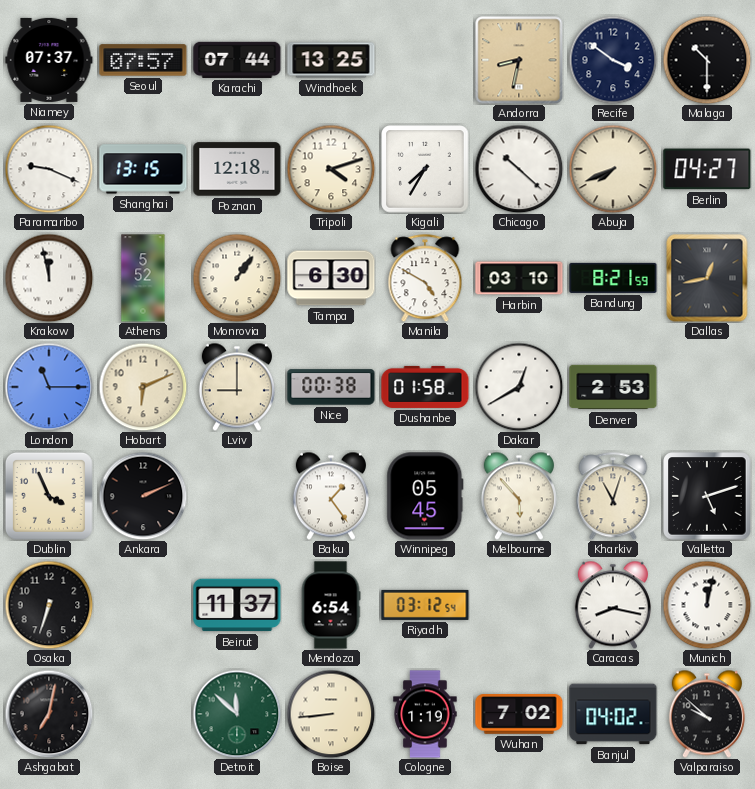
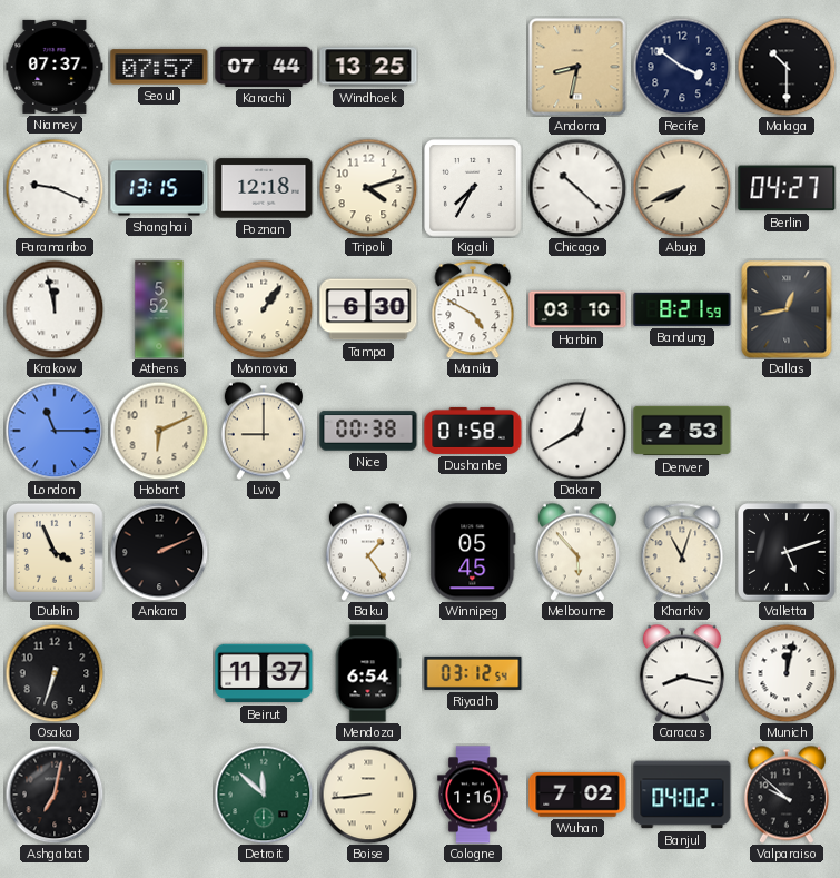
Cologne: 1:19 -> 1:16 (473, 795)
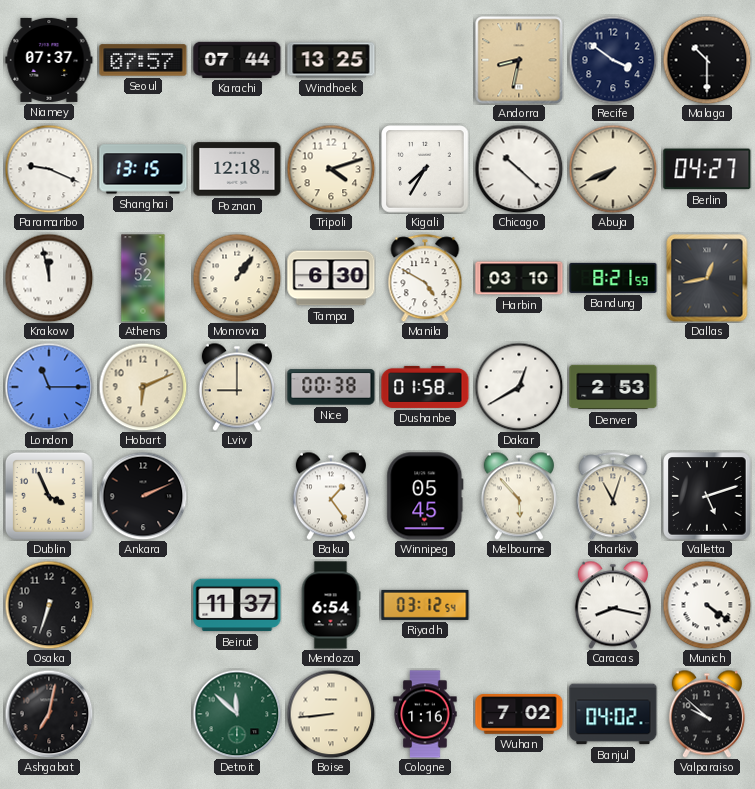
Munich: 12:02 -> 4:21 (707, 605)
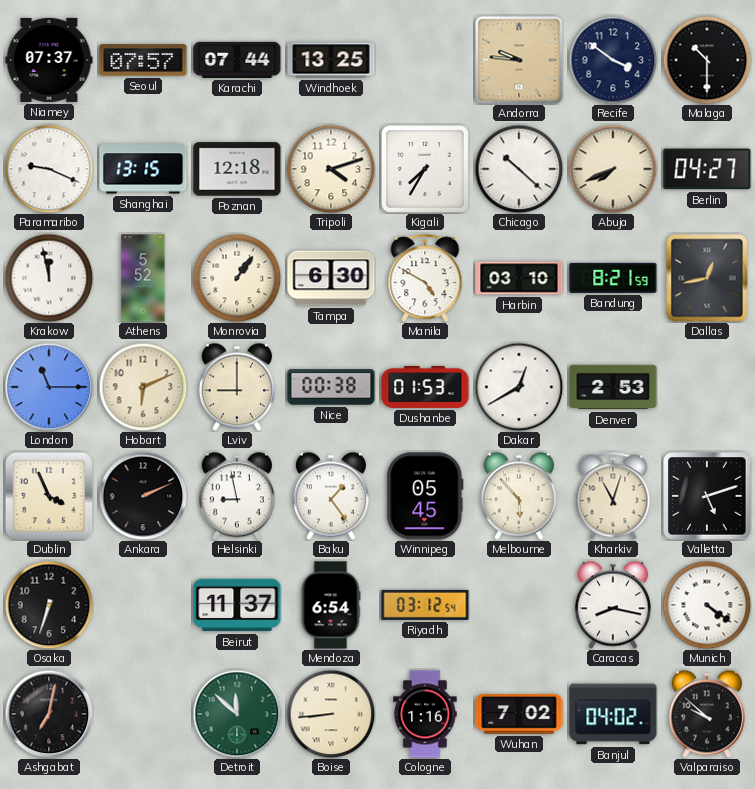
Andorra: 8:32 -> 9:46 (519, 60)
Dushanbe: 01:58 -> 01:53 (425, 387)
Helsinki: none -> 8:58 (237, 496)
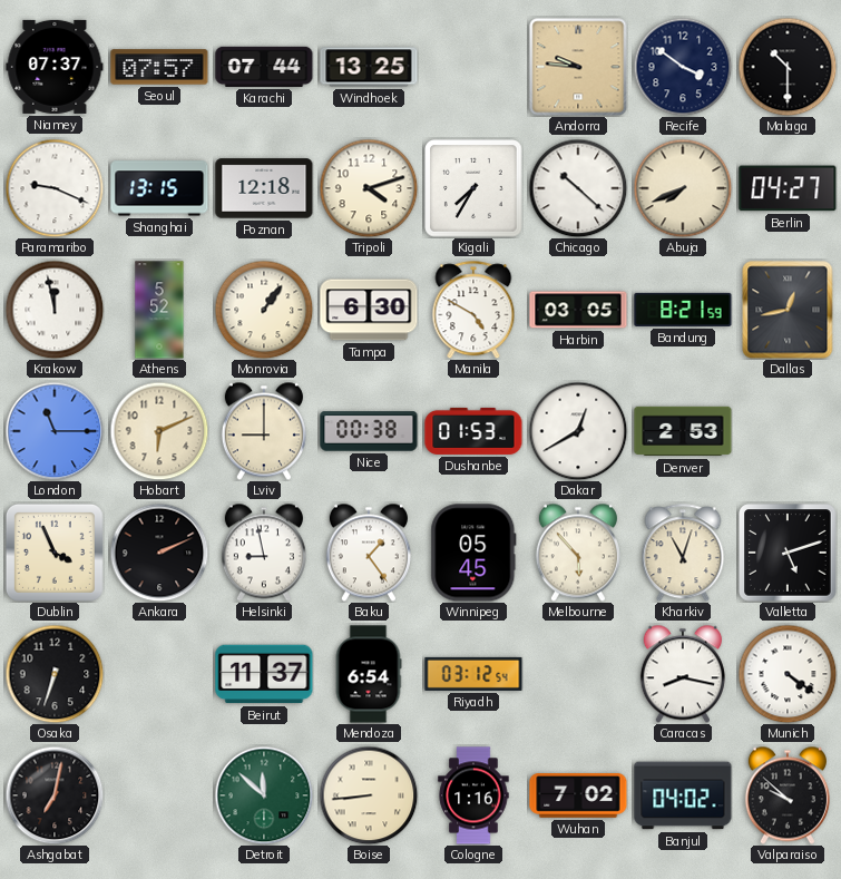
Harbin: 03:10 -> 03:05 (578, 310)
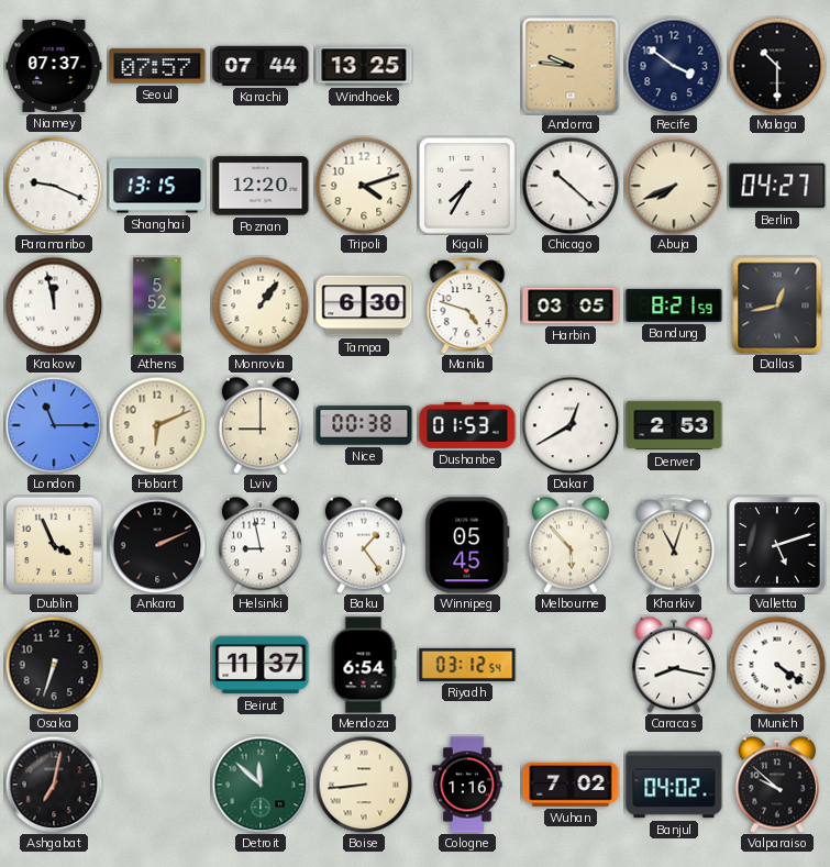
Poznan: 12:18 -> 12:20 (261, 186)
Manila: 4:50 -> 4:48 (467, 305)
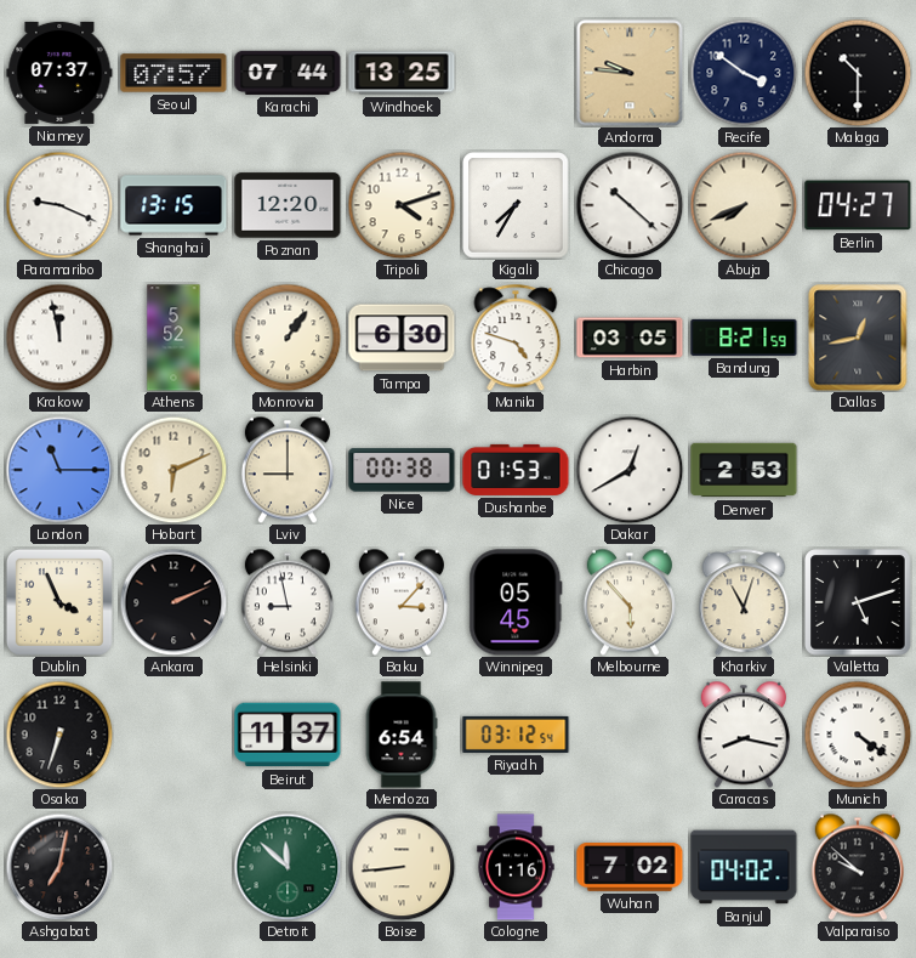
Baku: 1:24 -> 3:07 (402, 602)
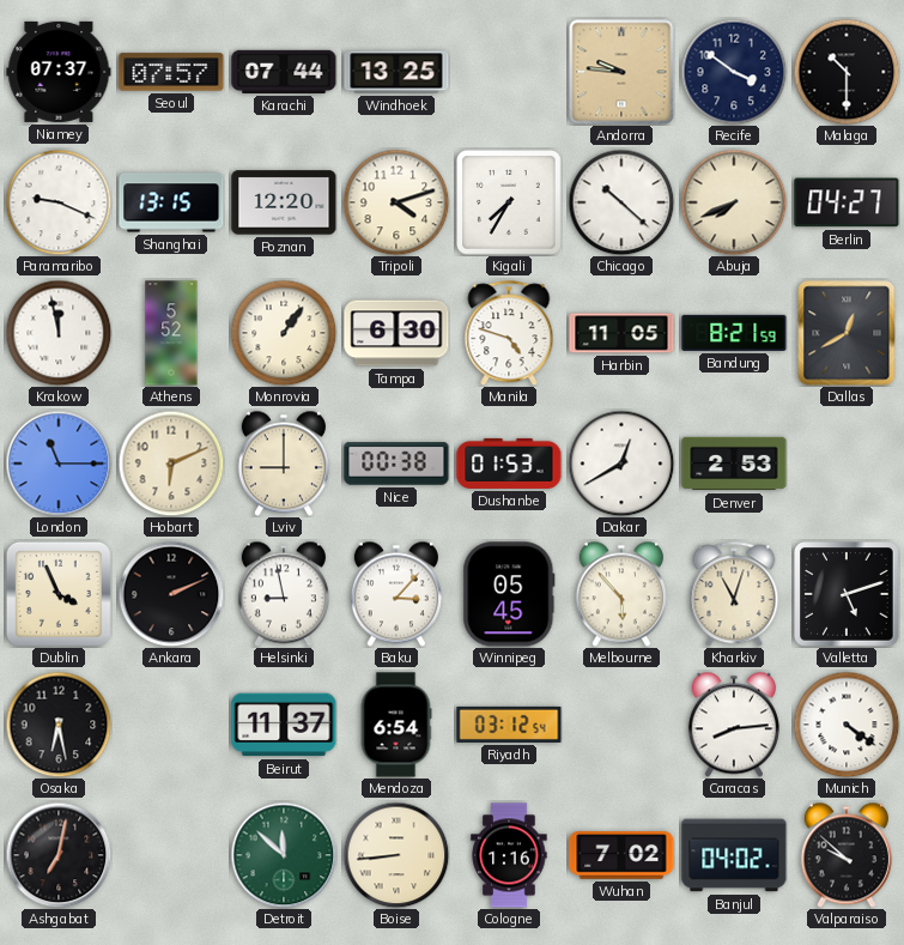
Harbin: 03:05 -> 11:05 (621, 333)
Dallas: 12:43 -> 12:40 (847, 333)
Osaka: 6:33 -> 6:28 (59, 725)
Caracas: 8:17 -> 8:14 (734, 725)
